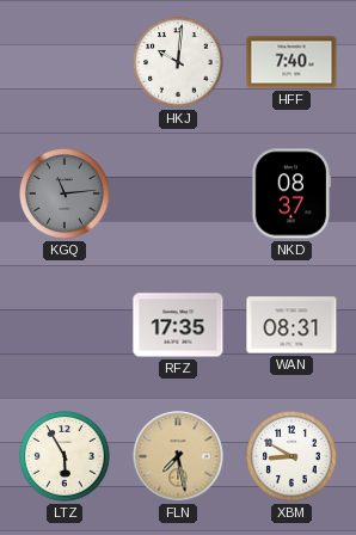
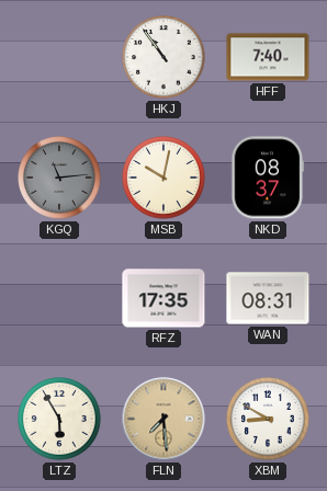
HKJ: 10:01 -> 10:54 (163, 57)
MSB: none -> 10:02 (163, 178)
FLN: 7:28 -> 7:29 (163, 419)
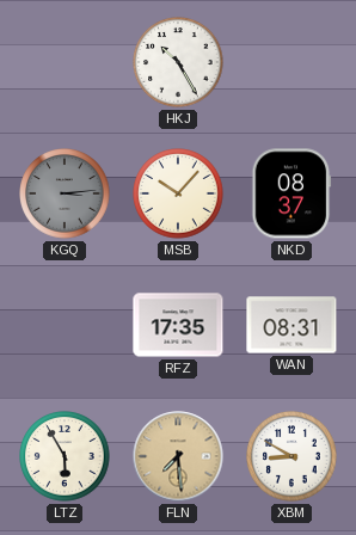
HKJ: 10:54 -> 10:25 (178, 62)
HFF: 7:40 -> none (268, 57)
KGQ: 11:14 -> 3:14 (65, 193)
MSB: 10:02 -> 10:07 (178, 193)
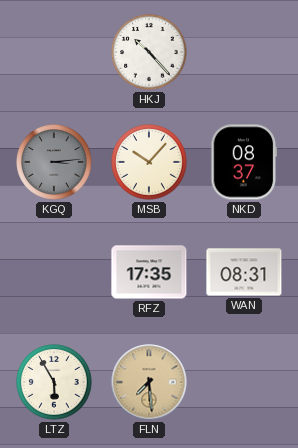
HKJ: 10:25 -> 10:23 (149, 52)
XBM: 8:50 -> none (291, 456)
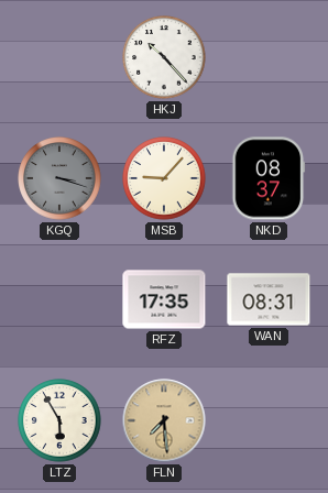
KGQ: 3:14 -> 3:18 (59, 178)
MSB: 10:07 -> 9:07 (164, 178)
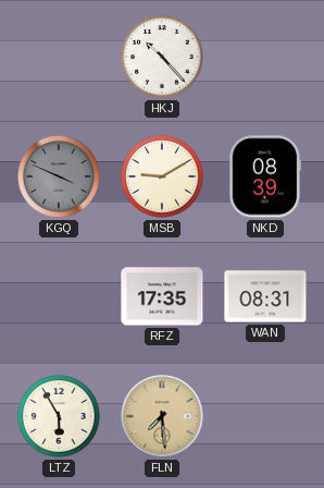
KGQ: 3:18 -> 3:49 (59, 176)
MSB: 9:07 -> 9:10 (162, 176)
NKD: 08:37 -> 08:39 (265, 176)
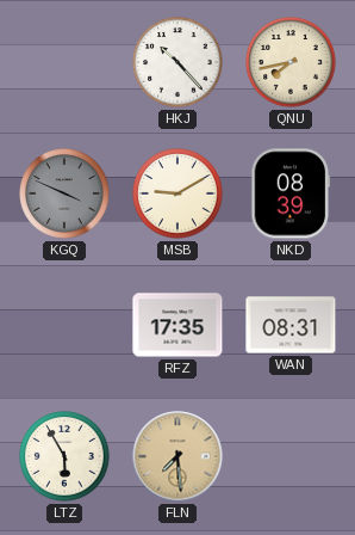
QNU: none -> 7:43 (291, 62)
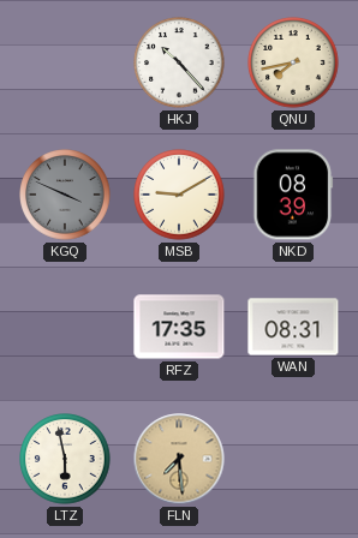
LTZ: 5:55 -> 5:58 (65, 459)
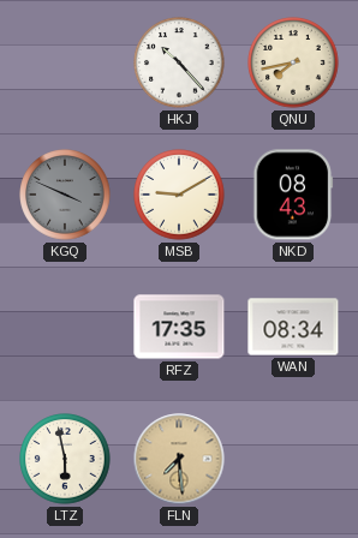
NKD: 08:39 -> 08:43 (293, 195)
WAN: 08:31 -> 08:34 (293, 327)
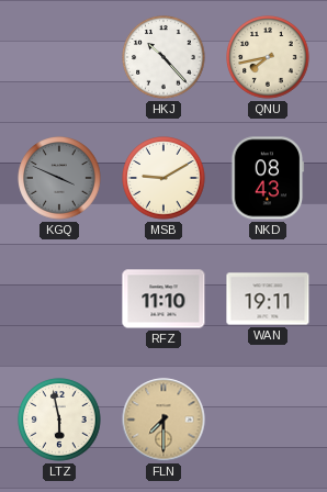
RFZ: 17:35 -> 11:10 (163, 299)
WAN: 08:34 -> 19:11 (268, 299)
FLN: 7:29 -> 7:30 (163, 420)
